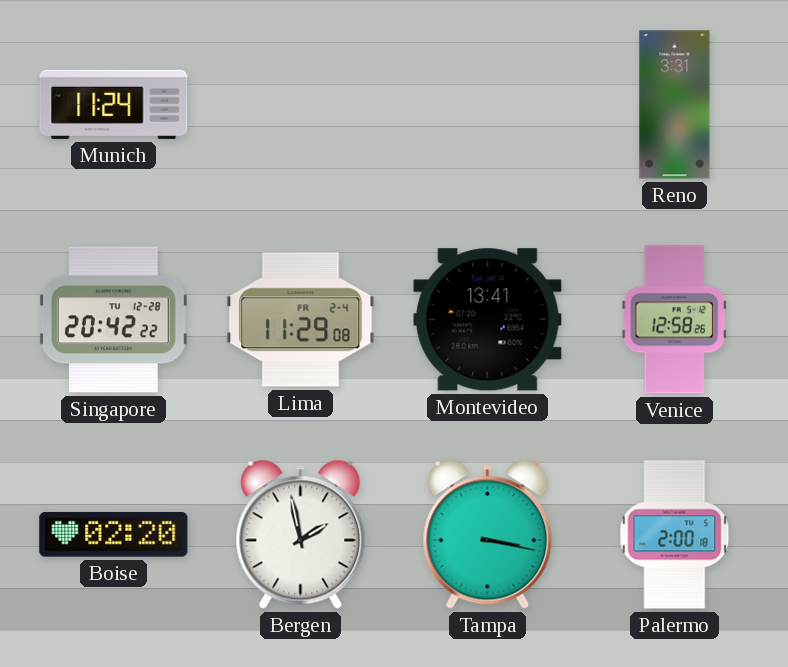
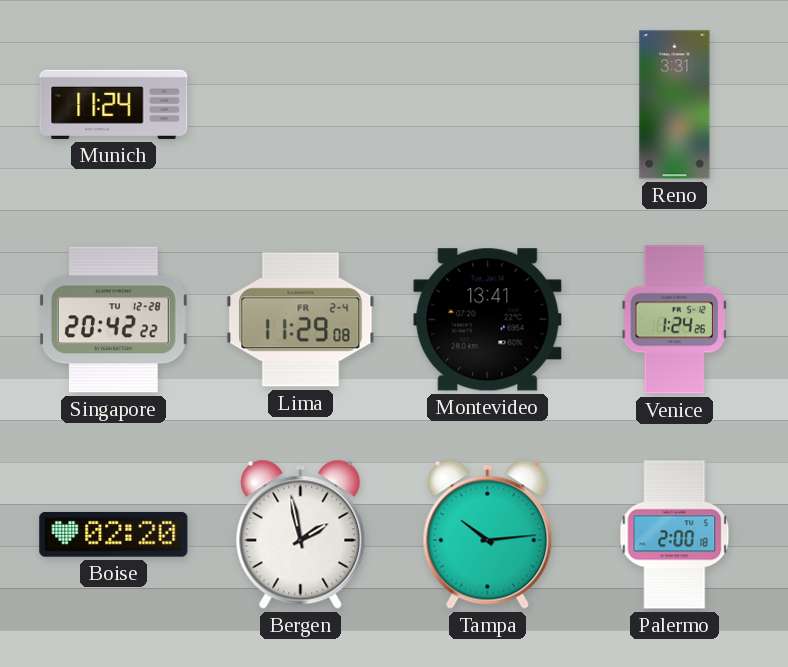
Venice: 12:58 -> 1:24 (674, 320)
Tampa: 3:17 -> 10:14 (488, 534)
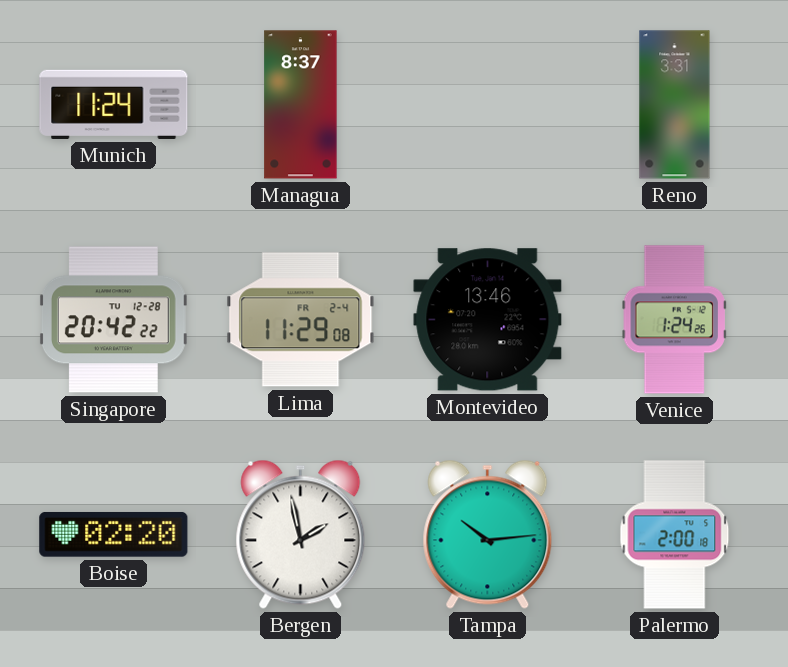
Managua: none -> 8:37 (301, 105)
Montevideo: 13:41 -> 13:46 (488, 320)
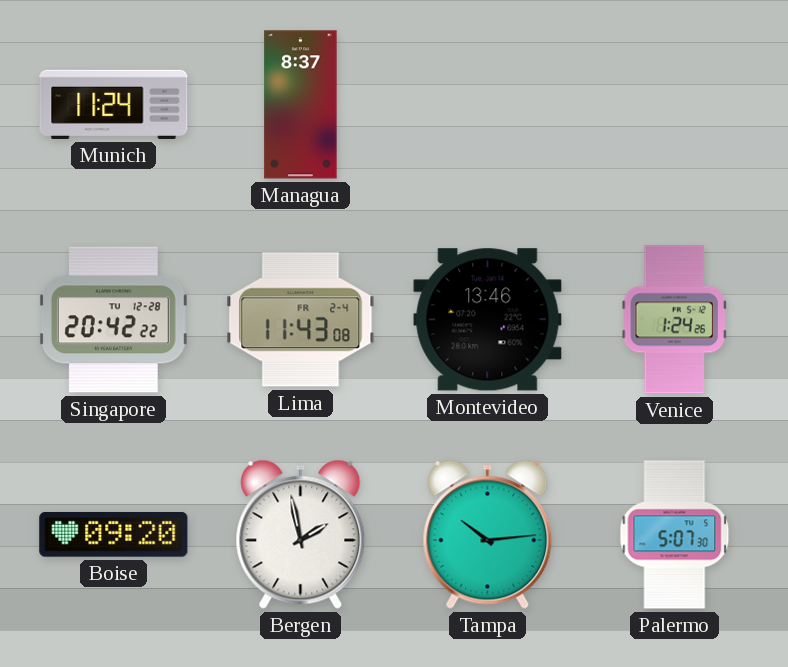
Reno: 3:31 -> none (675, 105)
Lima: 11:29 -> 11:43 (301, 320)
Boise: 02:20 -> 09:20 (114, 535)
Palermo: 2:00 -> 5:07 (675, 535)
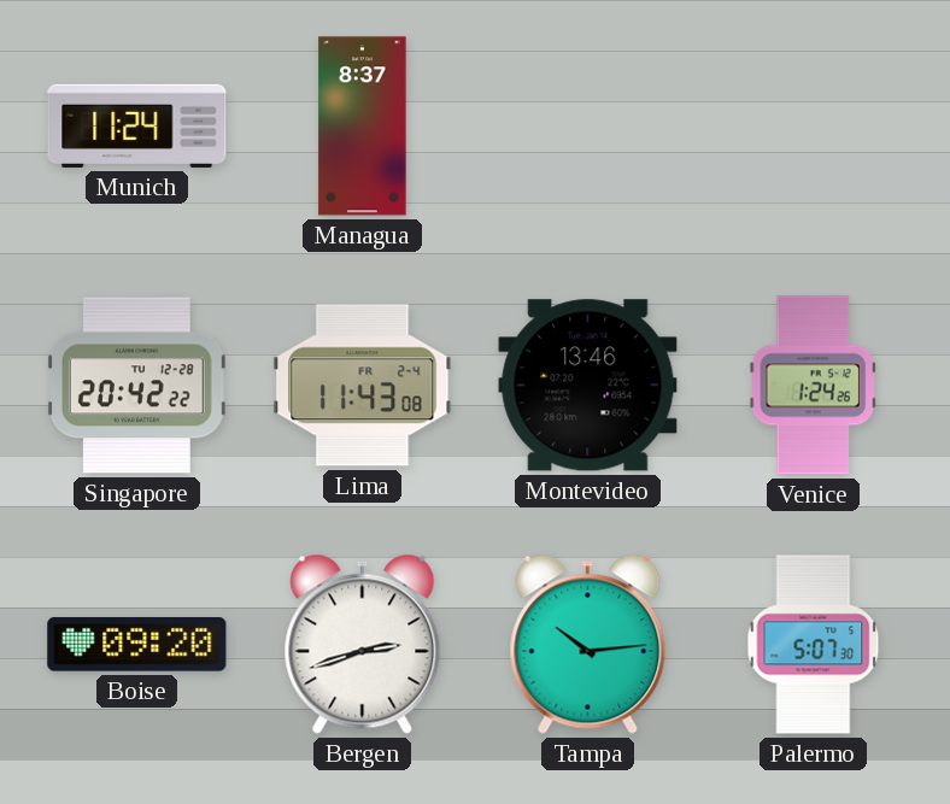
Bergen: 1:58 -> 2:42 (363, 644)
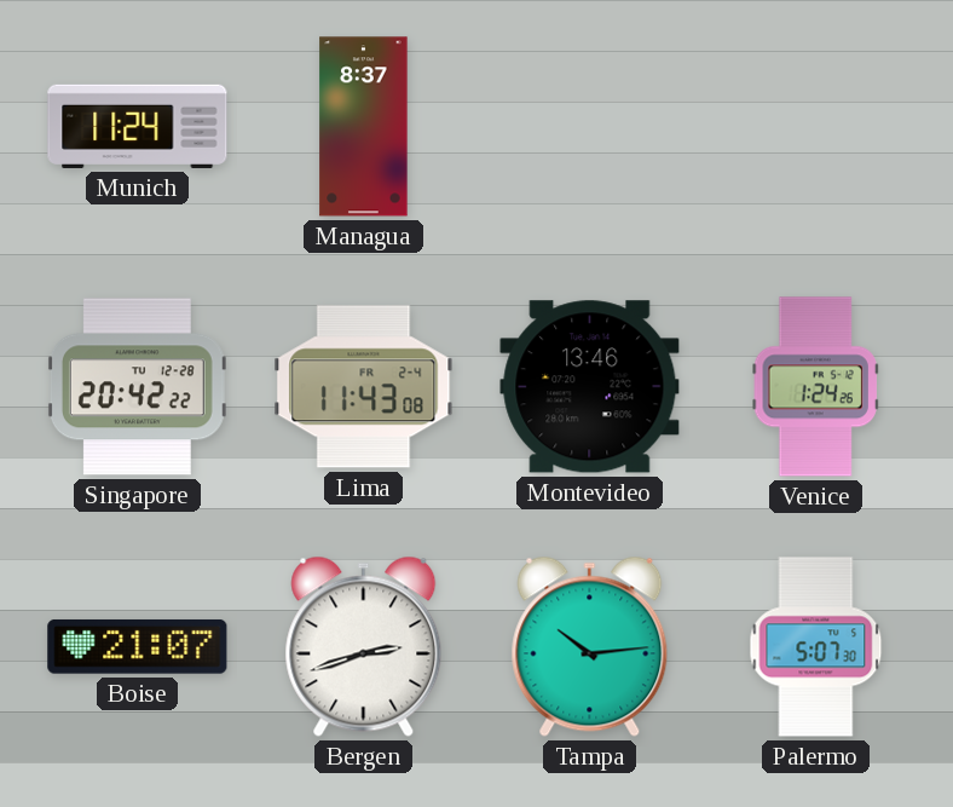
Boise: 09:20 -> 21:07 (138, 647)
